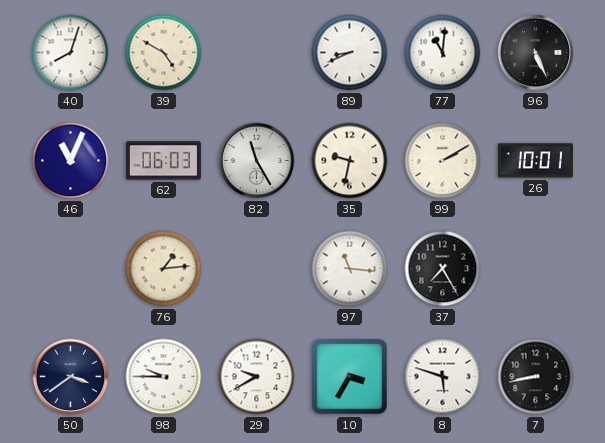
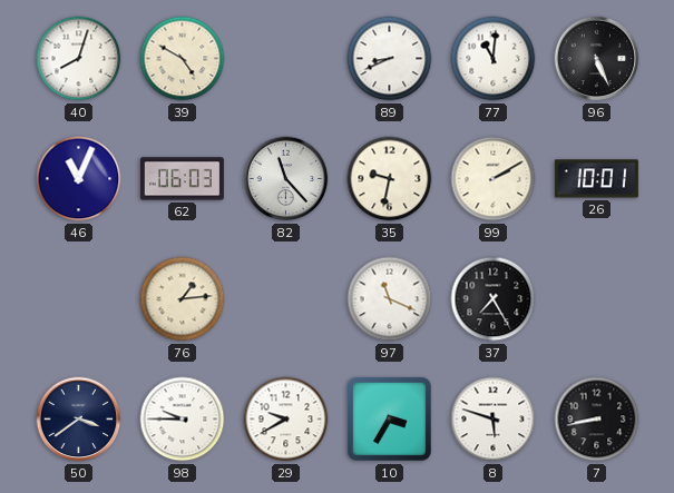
82: 11:25 -> 11:23 (286, 179)
97: 11:16 -> 11:19 (390, 299)
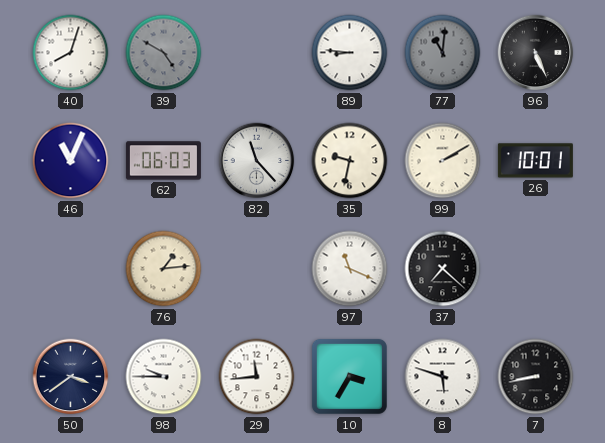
39 dial: cream -> grey (164, 53)
89: 8:41 -> 8:46 (350, 53)
77 dial: white -> grey (443, 53)
37: 7:25 -> 7:22 (443, 269)
29: 9:40 -> 11:44 (257, 377)
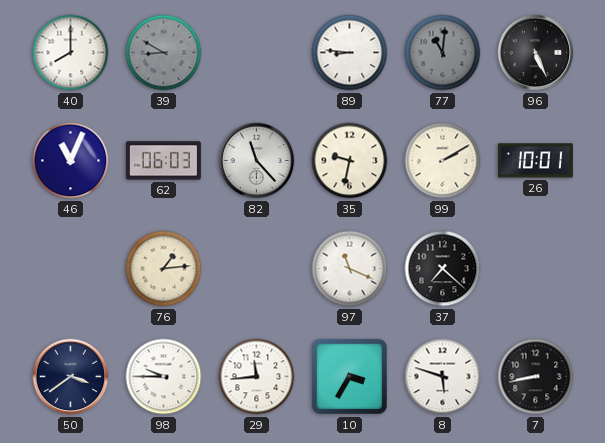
40: 8:03 -> 8:00 (71, 53)
39: 4:50 -> 8:50 (164, 53)
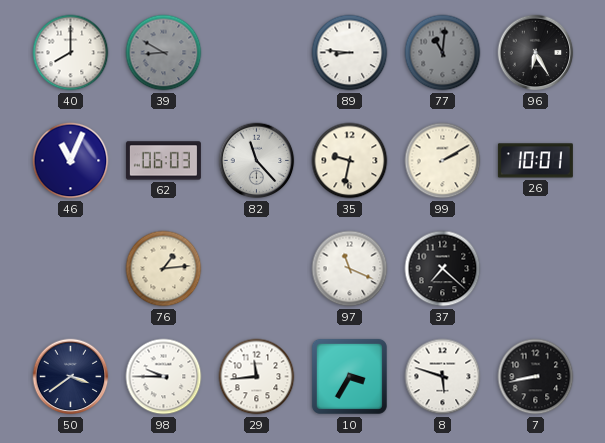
96: 5:26 -> 6:25 (536, 53)
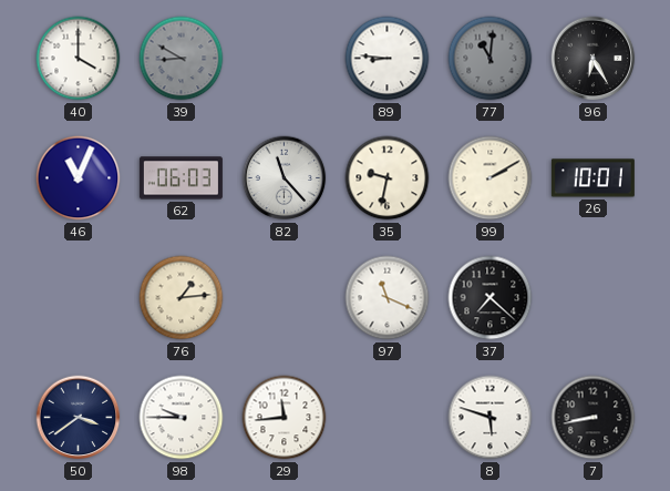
40: 8:00 -> 4:00 (79, 59)
10: 3:35 -> none (349, 376)
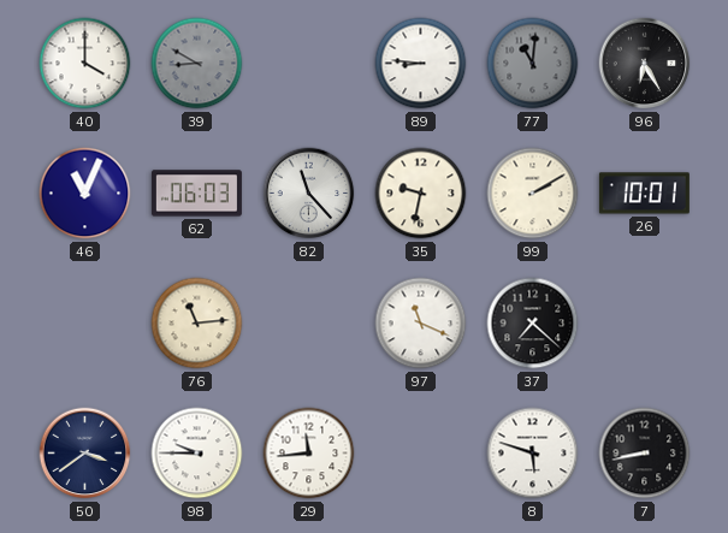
76: 1:14 -> 11:14 (197, 324)
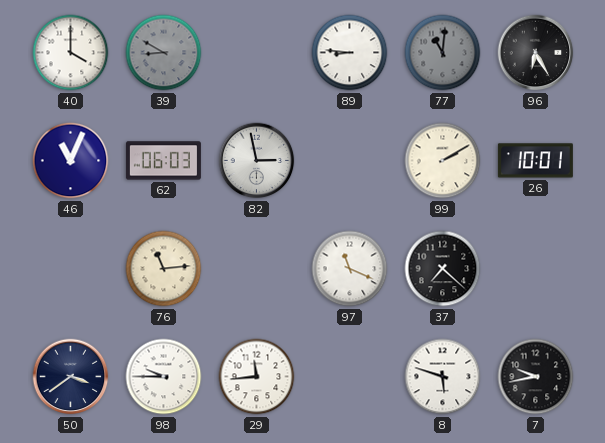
82: 11:23 -> 2:58 (257, 161)
35: 9:32 -> none (421, 194)
7: 8:43 -> 9:43 (536, 377)
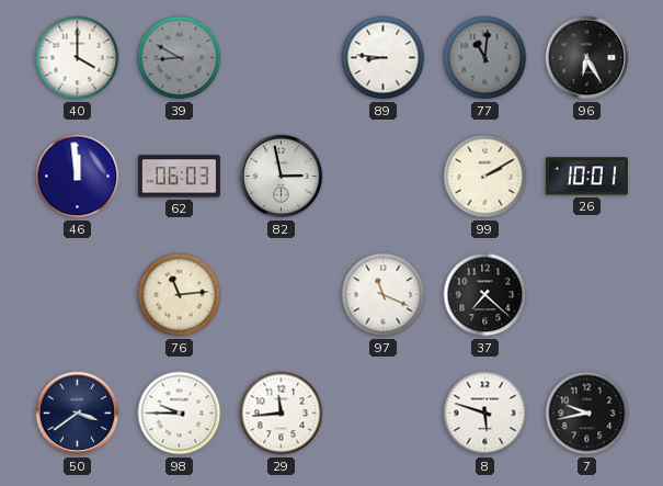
46: 11:04 -> 11:59 (78, 177)
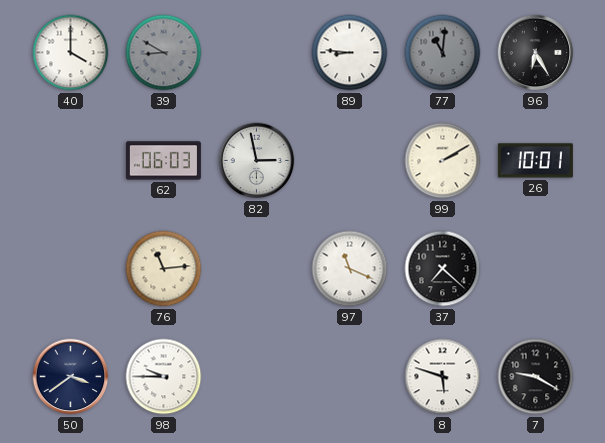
46: 11:59 -> none (78, 177)
29: 11:44 -> none (282, 414)
7: 9:43 -> 9:20 (536, 377)
